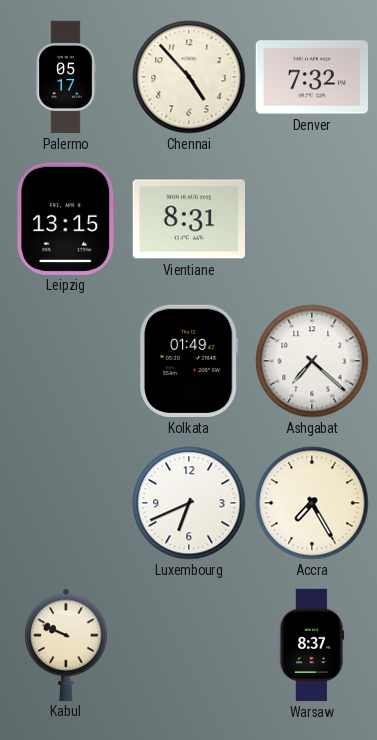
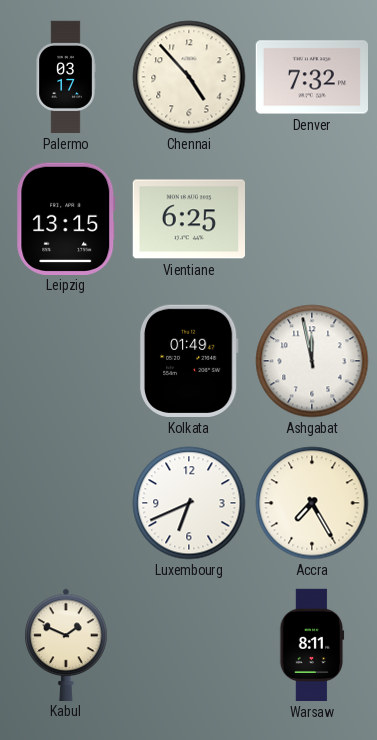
Palermo: 05:17 -> 03:17 (66, 77)
Vientiane: 8:31 -> 6:25 (188, 219)
Ashgabat: 7:22 -> 11:58 (312, 361)
Kabul: 9:49 -> 1:49 (66, 644)
Warsaw: 8:37 -> 8:11 (312, 645)
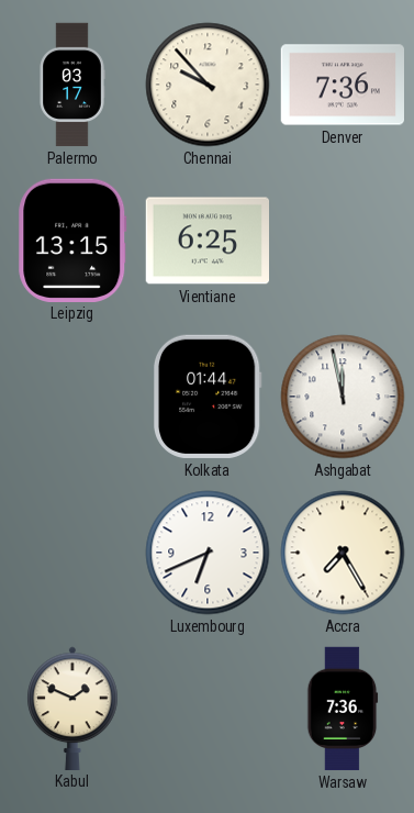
Chennai: 4:53 -> 9:53 (208, 85)
Denver: 7:32 -> 7:36 (342, 85)
Kolkata: 01:49 -> 01:44 (208, 397)
Warsaw: 8:11 -> 7:36 (343, 709)
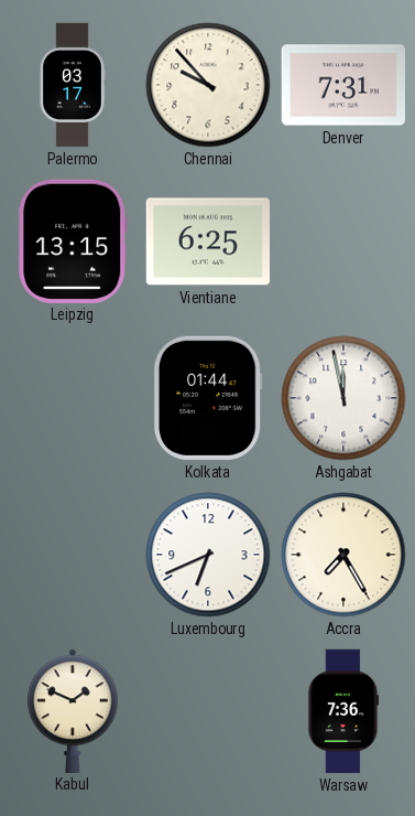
Denver: 7:36 -> 7:31 (342, 85)
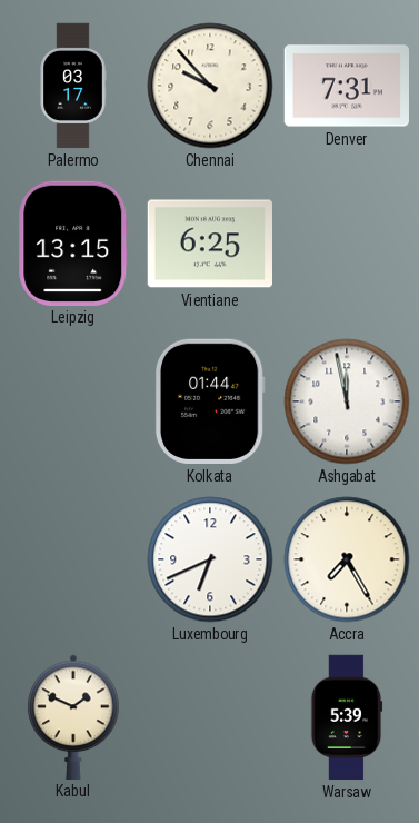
Warsaw: 7:36 -> 5:39 (347, 717)
